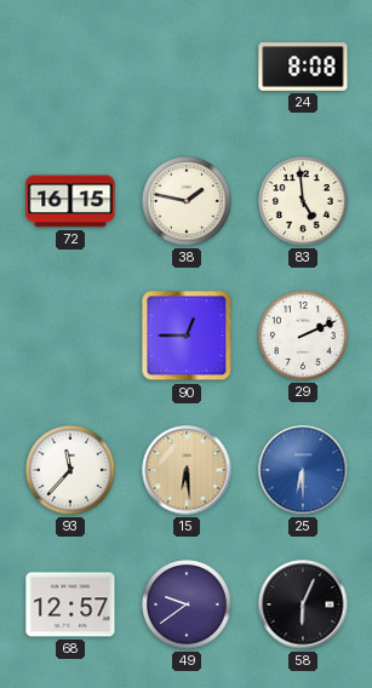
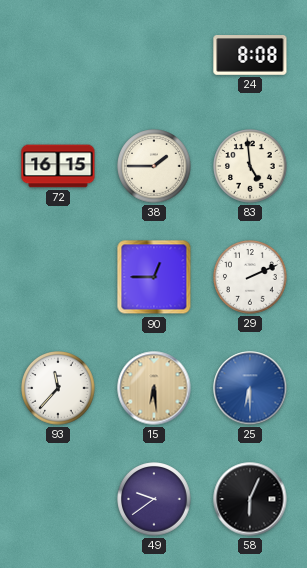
38: 1:47 -> 1:45 (154, 166)
68: 12:57 -> none (70, 604)
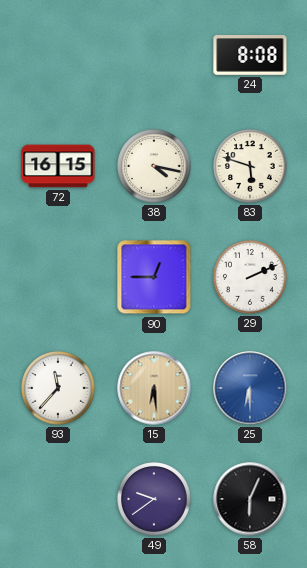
38: 1:45 -> 4:17 (154, 166)
83: 4:59 -> 5:48 (250, 166)
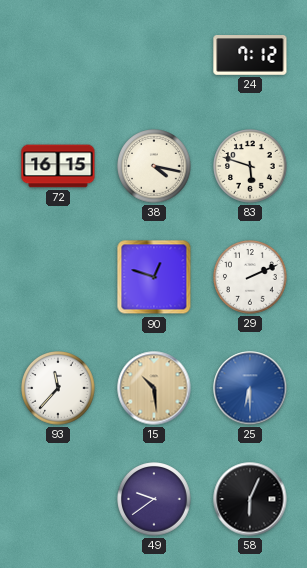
24: 8:08 -> 7:12 (250, 56)
90: 12:45 -> 12:48 (154, 277)
15: 6:29 -> 10:29 (154, 388)
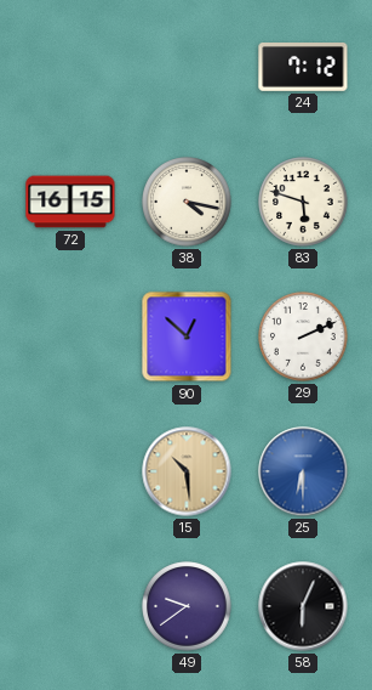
90: 12:48 -> 12:52 (187, 336)
93: 11:37 -> none (58, 388)
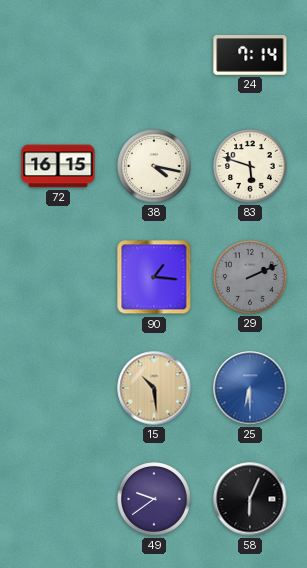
24: 7:12 -> 7:14 (250, 56)
90: 12:52 -> 1:16 (154, 277)
29 dial: white -> grey (250, 277)
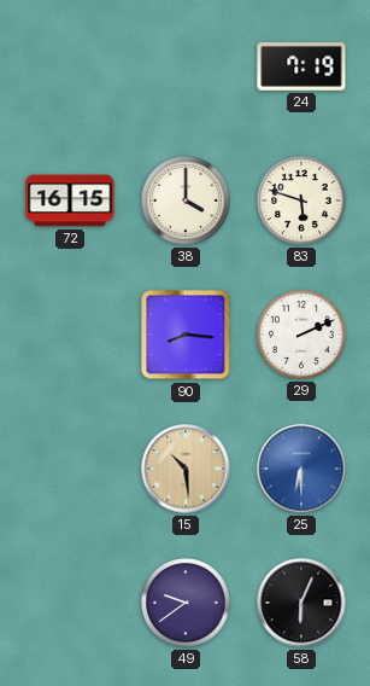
24: 7:14 -> 7:19 (301, 68)
38: 4:17 -> 4:00 (186, 200)
90: 1:16 -> 8:16 (186, 335)
29 dial: grey -> white (301, 335)
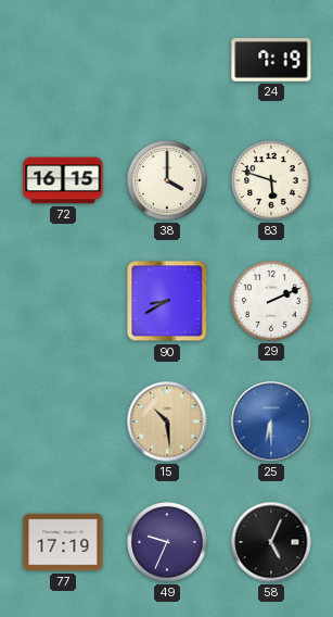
90: 8:16 -> 8:40 (167, 301)
77: none -> 17:19 (63, 542)
49: 9:39 -> 9:34 (167, 542)
58: 6:04 -> 5:04 (271, 542)
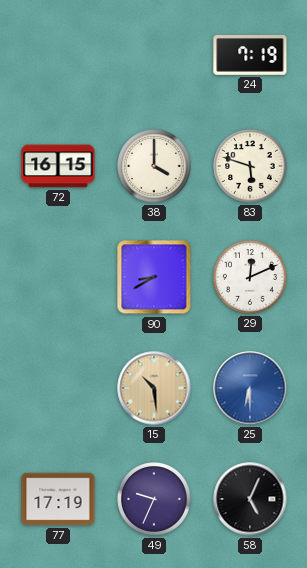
29: 2:11 -> 12:11 (250, 277)
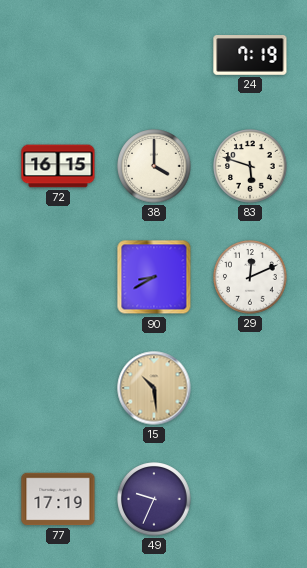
25: 6:30 -> none (250, 388)
58: 5:04 -> none (250, 499)
